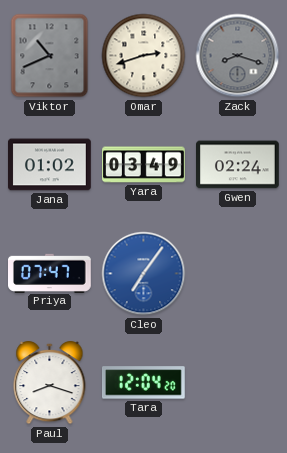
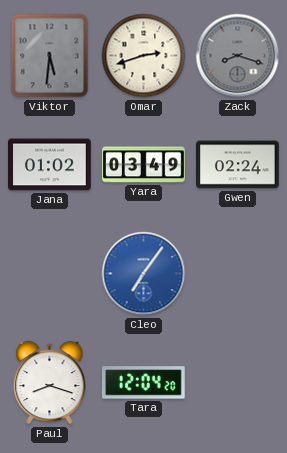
Viktor: 10:41 -> 5:31 (50, 56)
Priya: 07:47 -> none (50, 273)
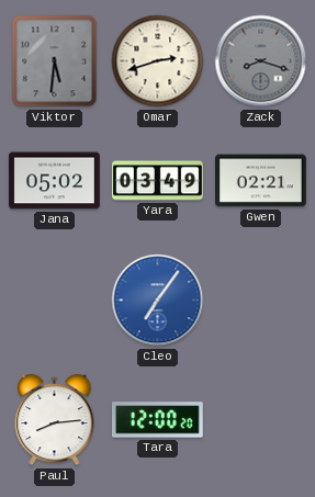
Jana: 01:02 -> 05:02 (55, 181)
Gwen: 02:24 -> 02:21 (261, 181)
Paul: 8:18 -> 8:14 (55, 420)
Tara: 12:04 -> 12:00 (158, 420)
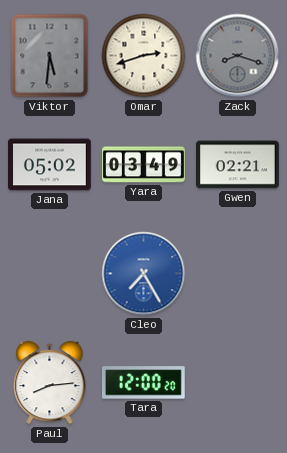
Cleo: 7:06 -> 7:25 (144, 274)
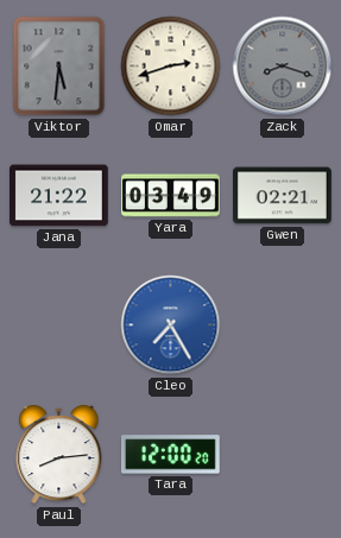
Jana: 05:02 -> 21:22 (59, 196)
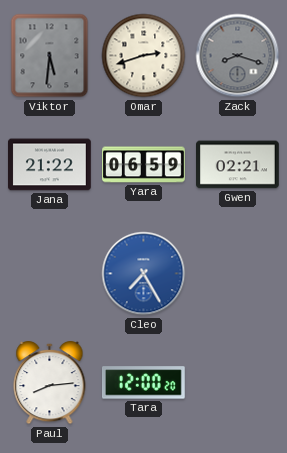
Yara: 03:49 -> 06:59 (144, 165)
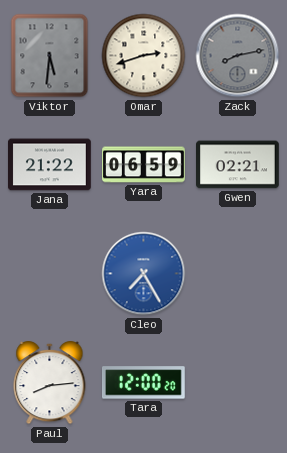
Zack: 8:18 -> 8:13 (238, 56)
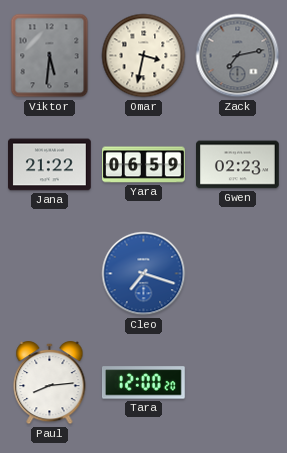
Omar: 2:42 -> 3:32 (144, 56)
Zack: 8:13 -> 7:13 (238, 56)
Gwen: 02:21 -> 02:23 (238, 165)
Cleo: 7:25 -> 7:18 (144, 274)
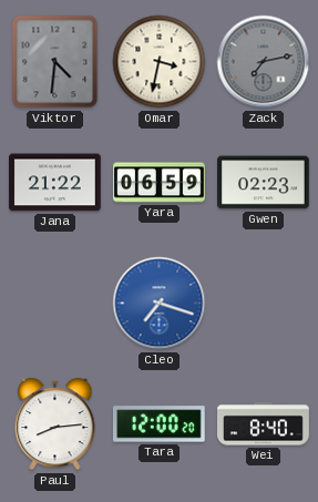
Viktor: 5:31 -> 4:31 (55, 62)
Wei: none -> 8:40 (264, 424)
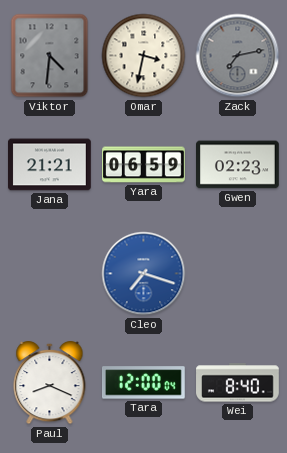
Jana: 21:22 -> 21:21 (50, 165)
Paul: 8:14 -> 8:19 (50, 383)
Tara: 12:00:20 -> 12:00:04 (144, 383)
